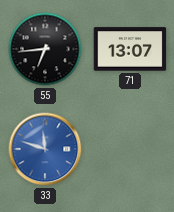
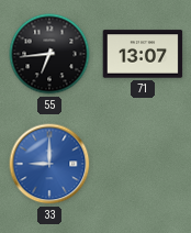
33: 11:48 -> 9:00 (49, 164)
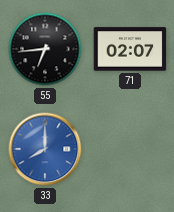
71: 13:07 -> 02:07 (130, 49)
33: 9:00 -> 8:00 (45, 149)
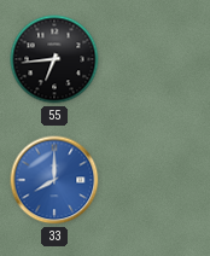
71: 02:07 -> none (130, 49)
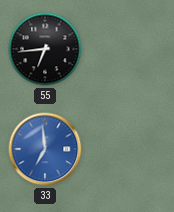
33: 8:00 -> 6:59 (45, 149)
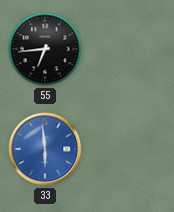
33: 6:59 -> 5:59 (45, 149)
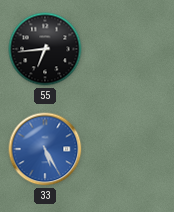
33: 5:59 -> 5:25 (45, 149)
